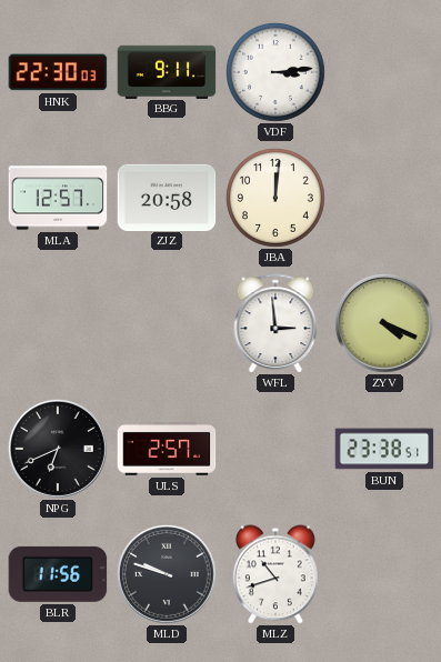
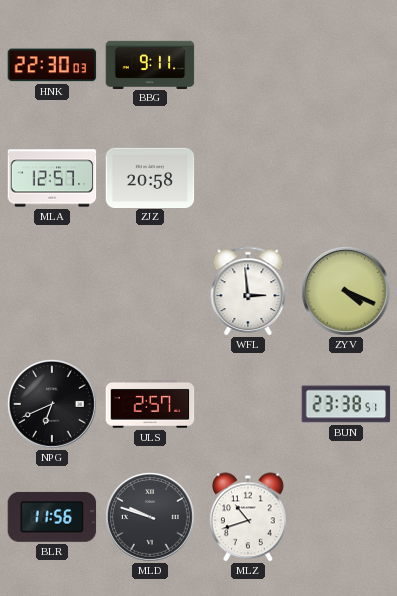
VDF: 3:14 -> none (275, 72)
JBA: 12:01 -> none (275, 198)
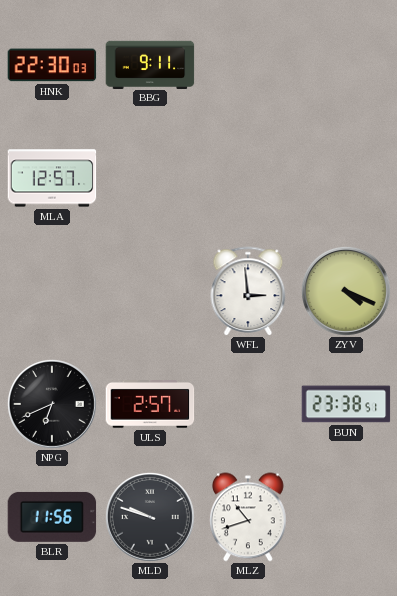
ZJZ: 20:58 -> none (150, 177)
